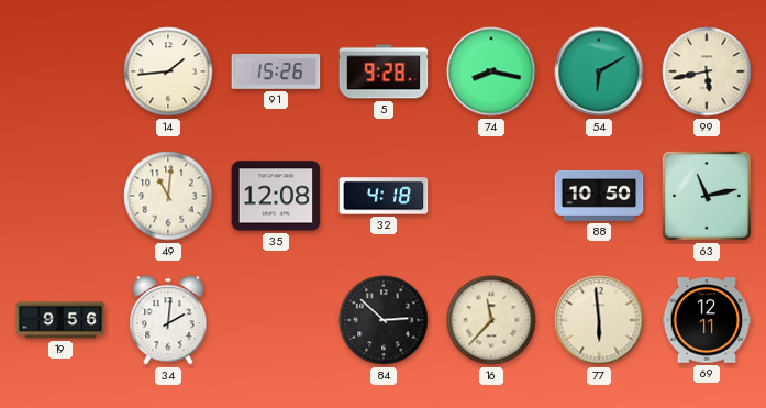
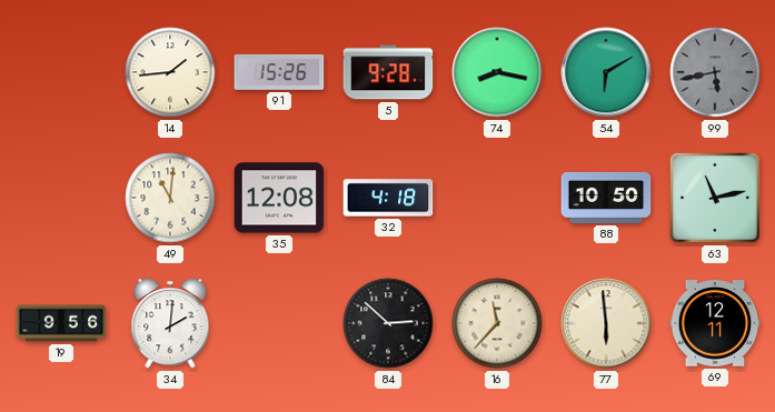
99 dial: cream -> grey (715, 72)
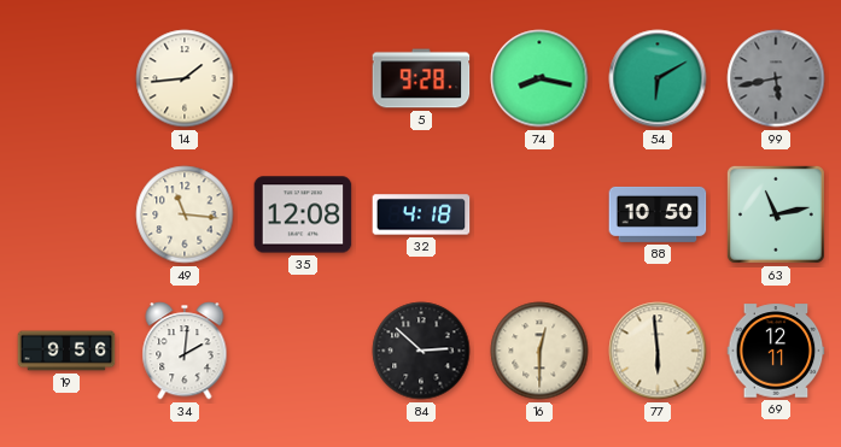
91: 15:26 -> none (279, 72)
49: 11:01 -> 11:16 (185, 214)
16: 11:37 -> 12:30 (539, 351)
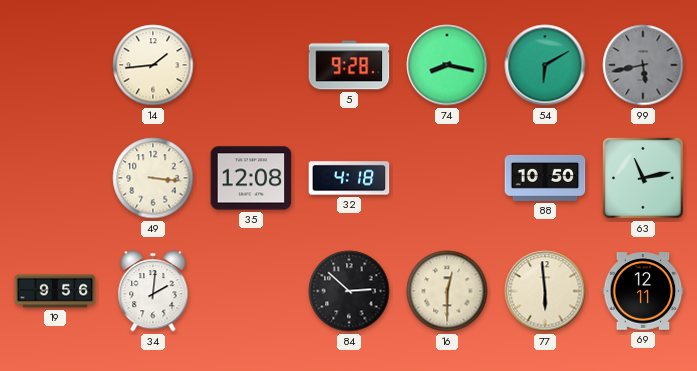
49: 11:16 -> 3:16 (153, 178)
